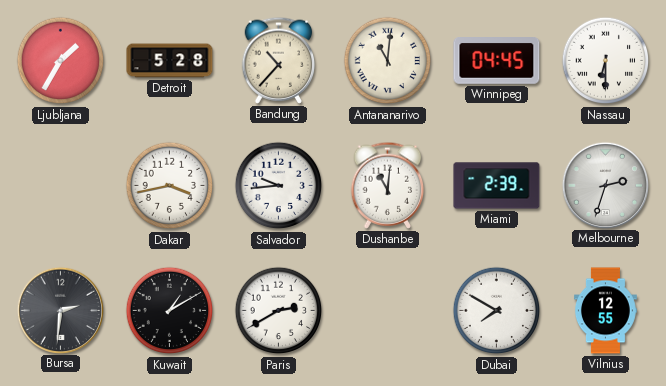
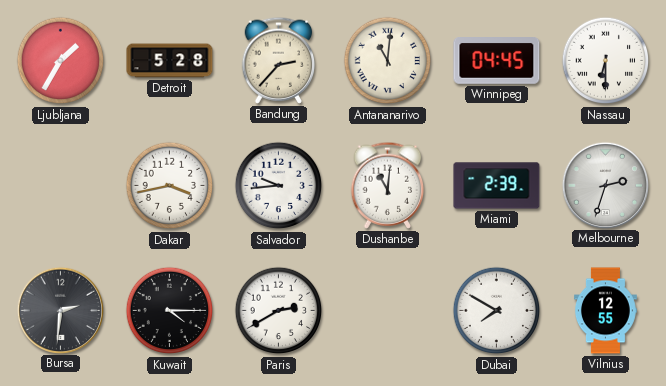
Bandung: 10:37 -> 2:37 (279, 60)
Kuwait: 1:10 -> 4:15 (170, 311)
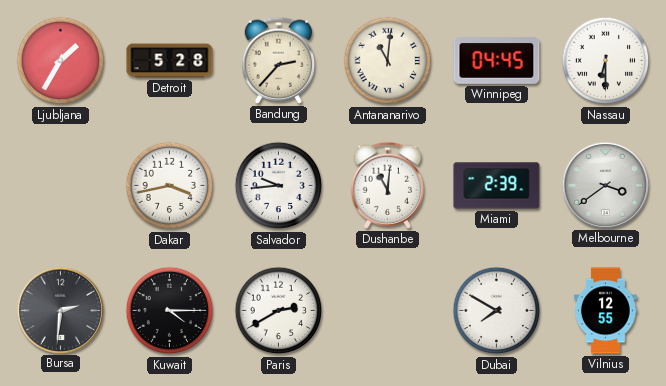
Melbourne: 2:33 -> 3:39 (605, 185)
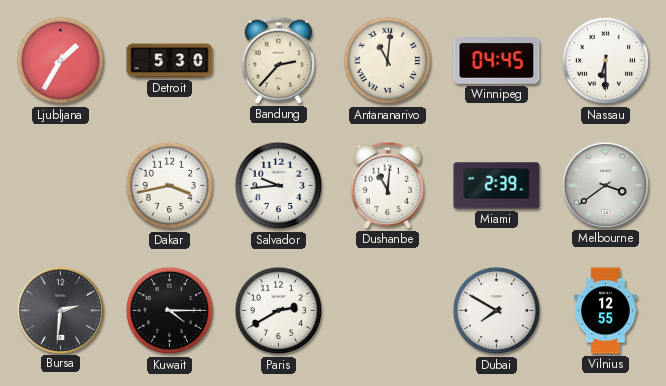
Detroit: 5:28 -> 5:30 (170, 61)
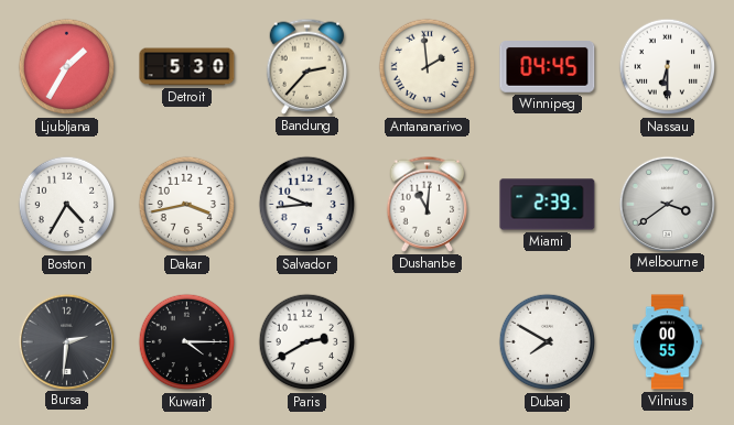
Antananarivo: 11:01 -> 1:59 (428, 67)
Boston: none -> 4:35 (67, 205)
Vilnius: 12:55 -> 00:55 (667, 342)
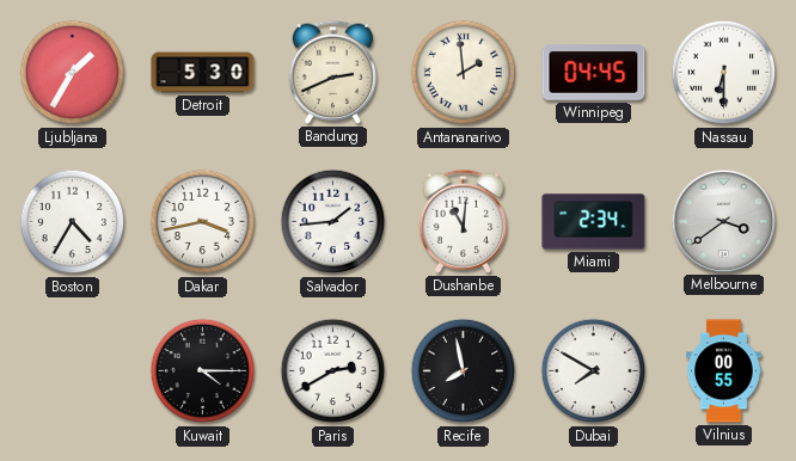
Bandung: 2:37 -> 2:41 (333, 72)
Salvador: 9:44 -> 1:44 (333, 222)
Miami: 2:39 -> 2:34 (594, 222)
Bursa: 2:31 -> none (66, 341)
Recife: none -> 7:58 (464, 371)
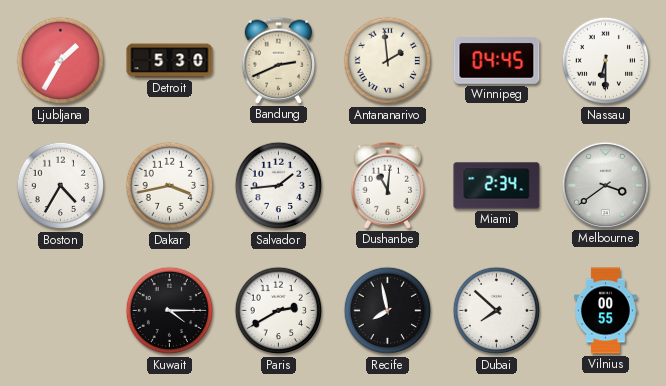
Dubai: 7:50 -> 7:52 (497, 311)
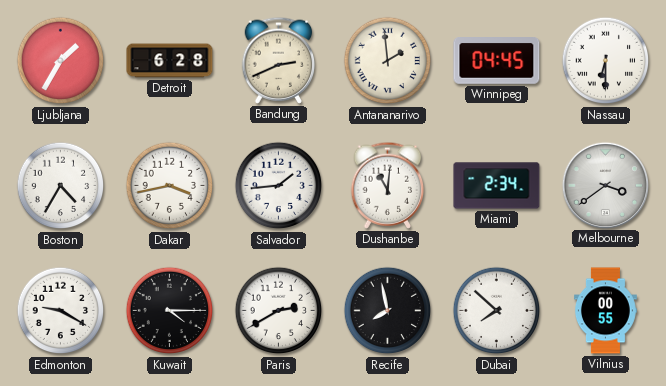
Detroit: 5:30 -> 6:28 (170, 61)
Edmonton: none -> 9:20 (61, 311)
